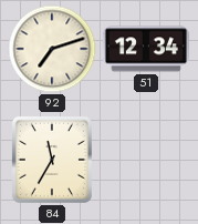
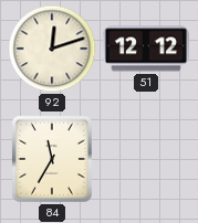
92: 7:12 -> 12:12 (52, 49)
51: 12:34 -> 12:12 (146, 49)
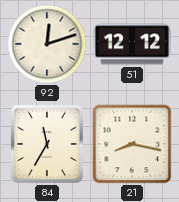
21: none -> 8:17 (132, 144)
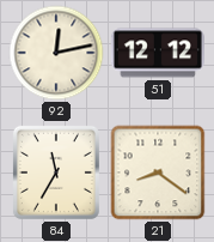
92: 12:12 -> 12:13 (56, 53)
21: 8:17 -> 8:21 (158, 173)
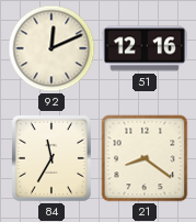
92: 12:13 -> 12:11 (51, 48)
51: 12:12 -> 12:16 (145, 48)
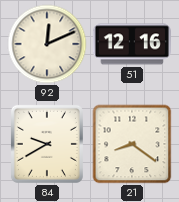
84: 11:35 -> 9:40 (47, 144)
